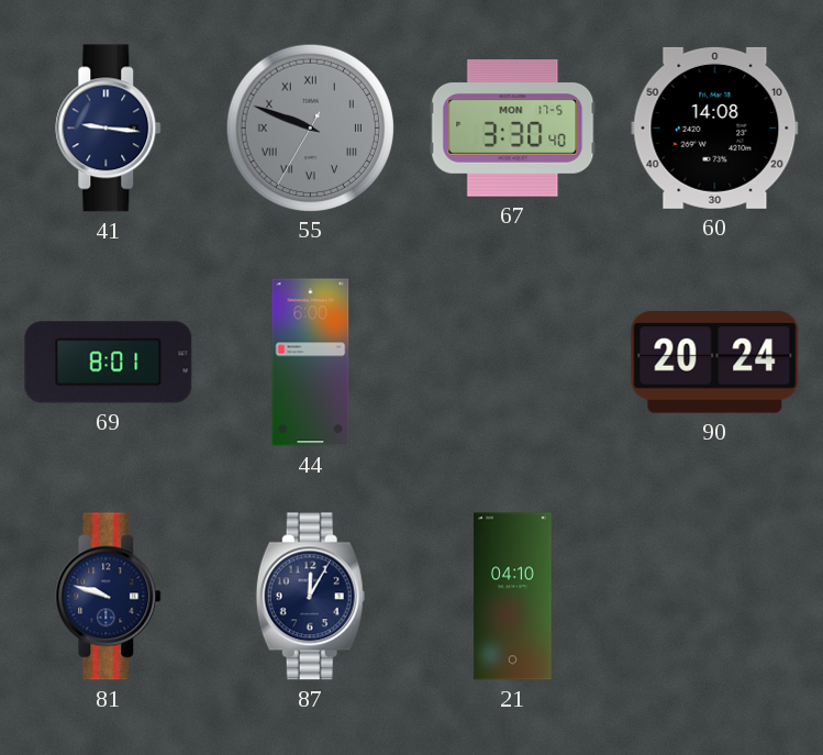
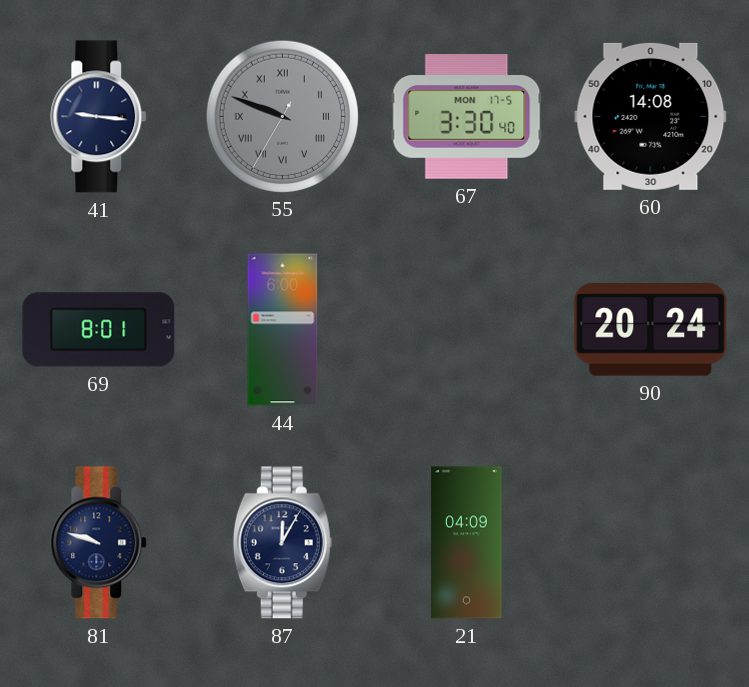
21: 04:10 -> 04:09 (467, 543)
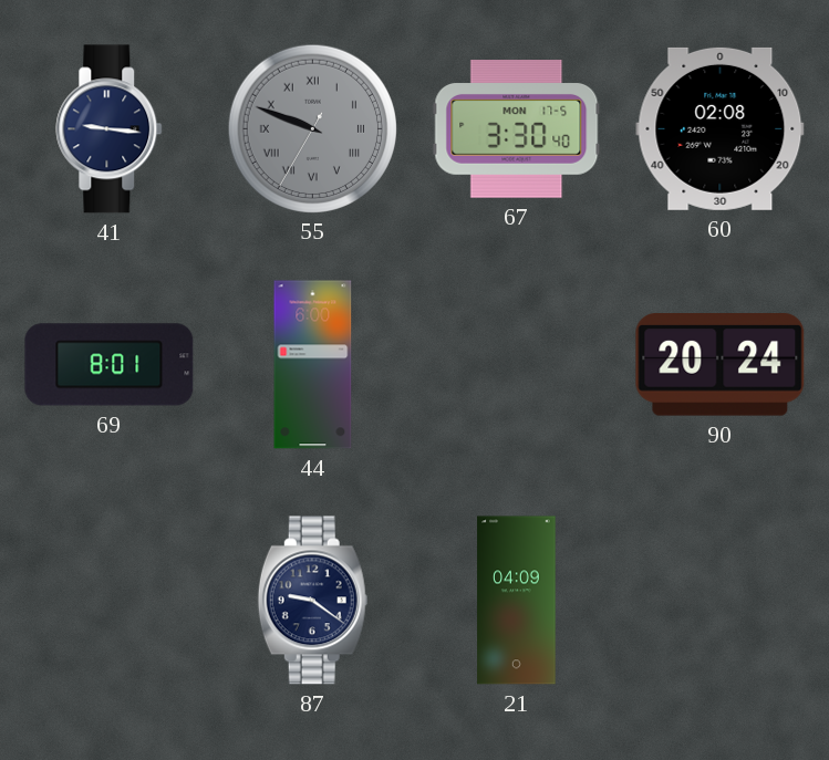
60: 14:08 -> 02:08 (721, 128)
81: 9:48 -> none (99, 543)
87: 12:05 -> 9:21 (312, 601)
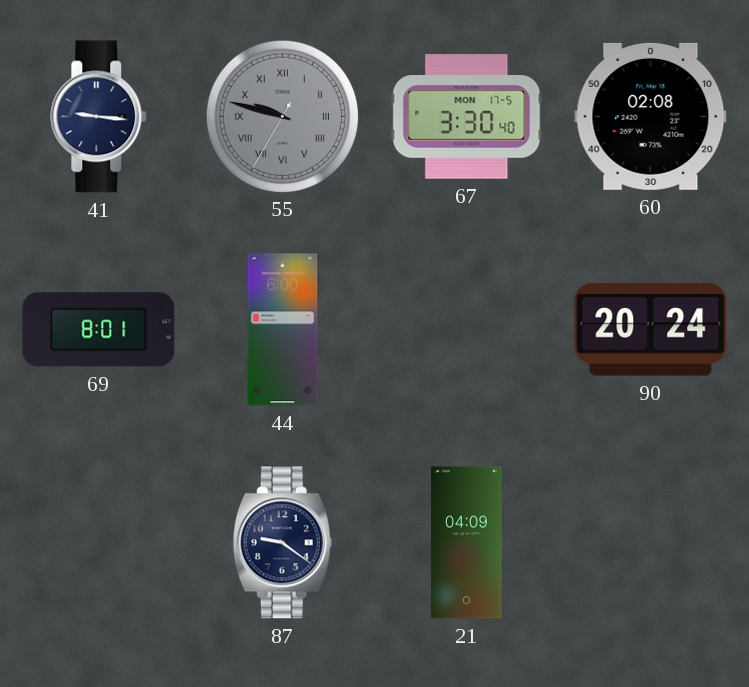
55: 9:48 -> 9:47 (282, 116)
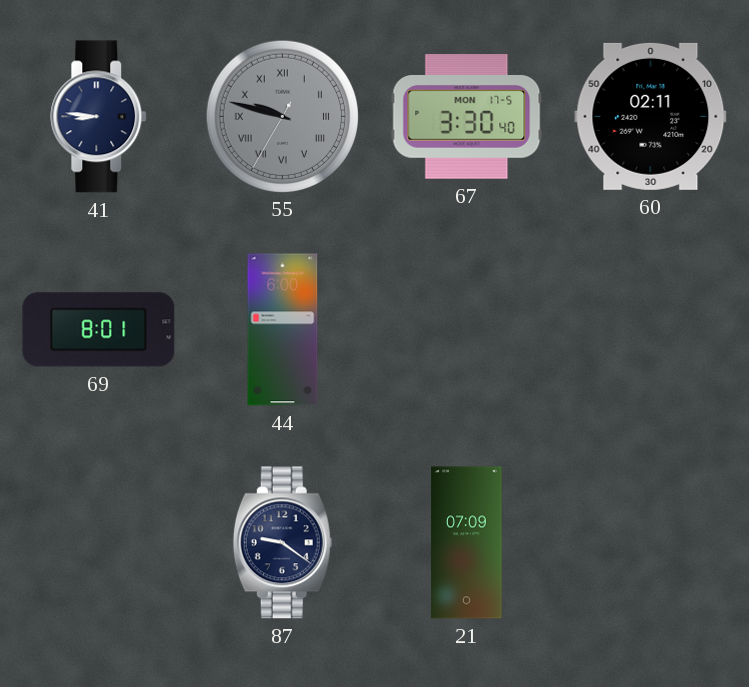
41: 9:16 -> 8:46 (99, 117)
60: 02:08 -> 02:11 (651, 116)
90: 20:24 -> none (651, 330)
21: 04:09 -> 07:09 (467, 543)
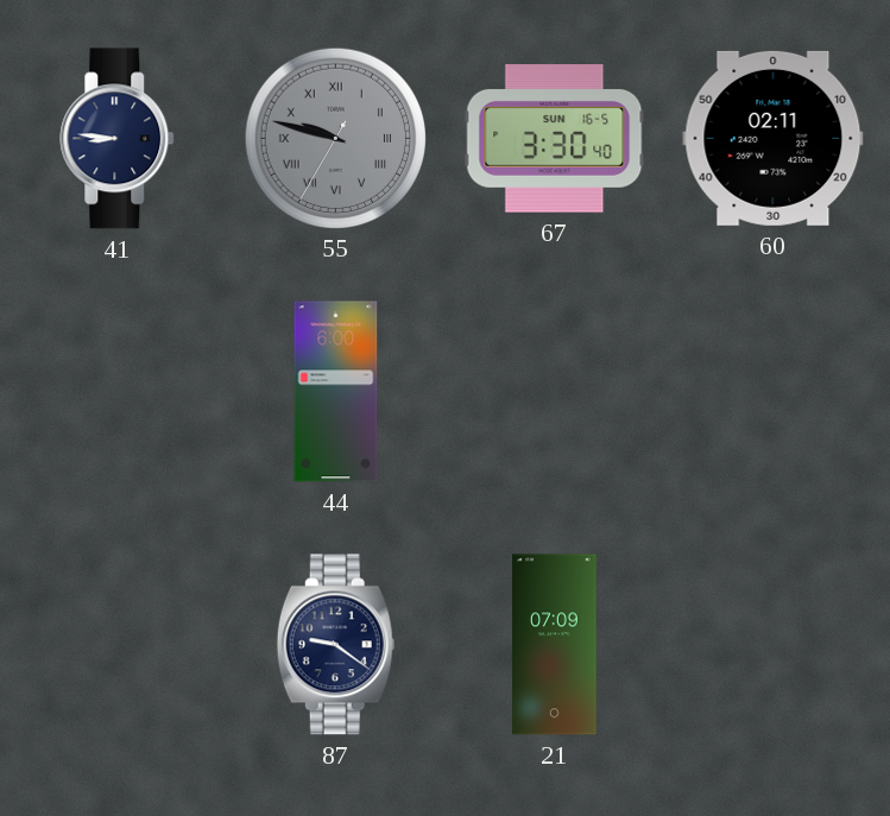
67 date: MON 17-5 -> SUN 16-5 (555, 139)
69: 8:01 -> none (99, 330)
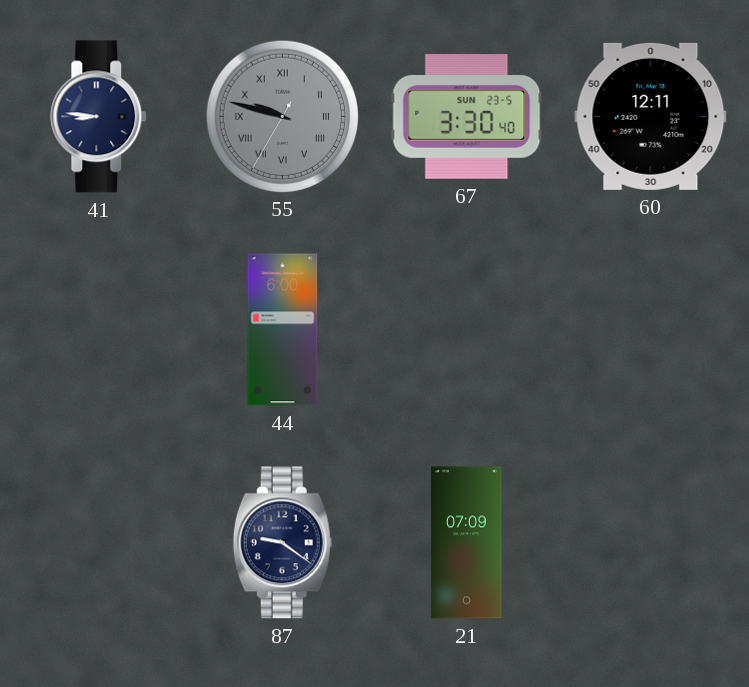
67 date: SUN 16-5 -> SUN 23-5 (467, 117)
60: 02:11 -> 12:11 (651, 116)
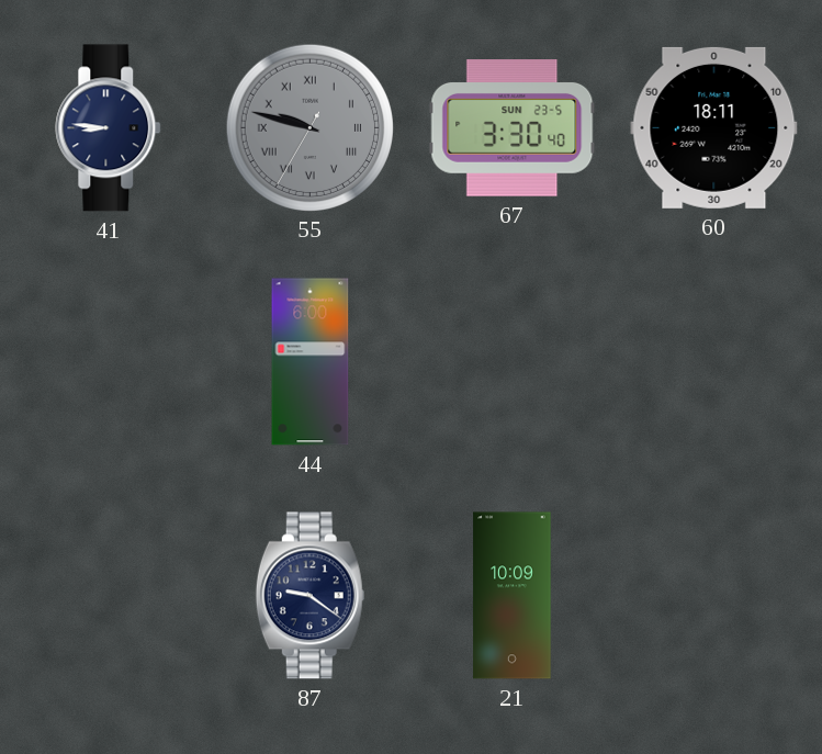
60: 12:11 -> 18:11 (714, 127)
21: 07:09 -> 10:09 (513, 596)
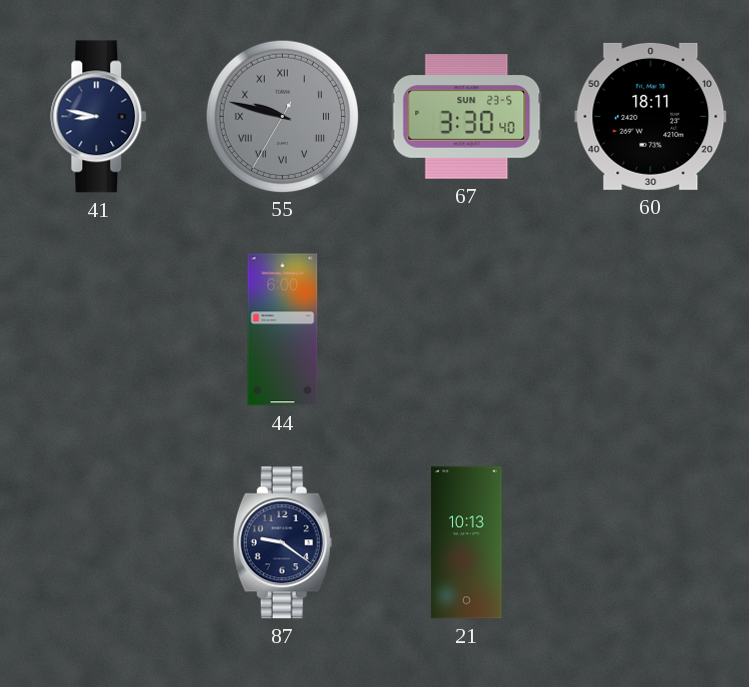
41: 8:46 -> 8:47 (99, 117)
21: 10:09 -> 10:13 (467, 543)
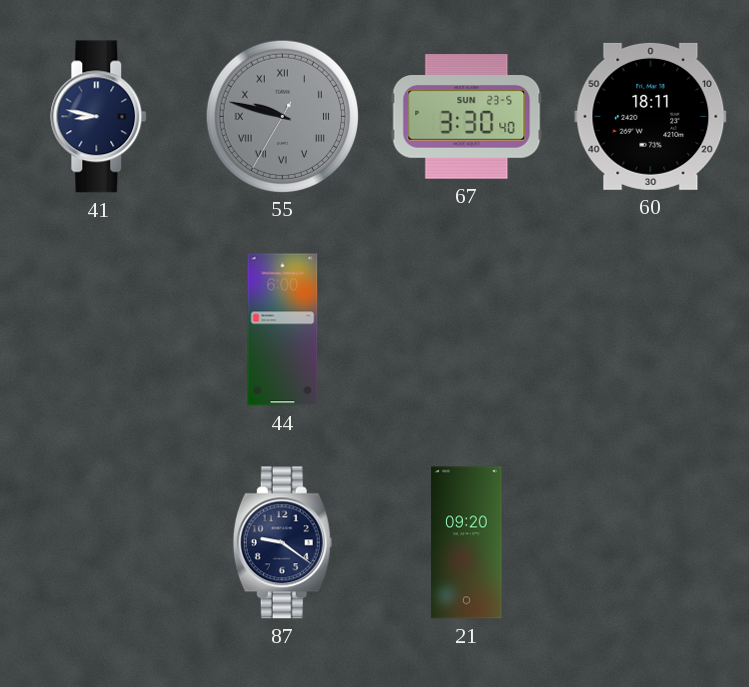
21: 10:13 -> 09:20 (467, 543)
